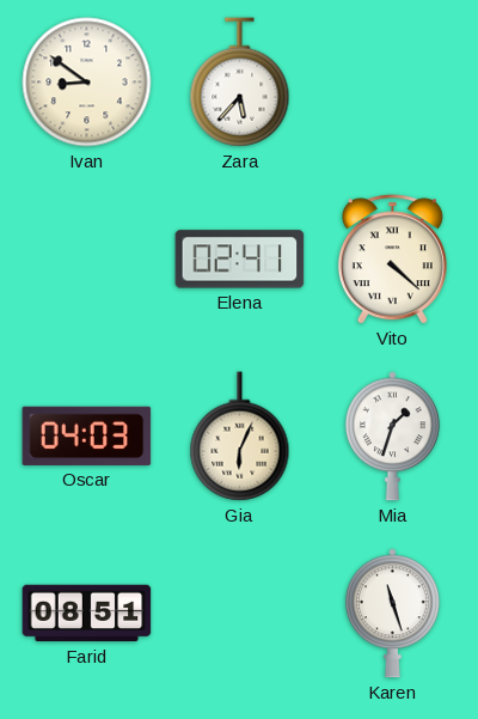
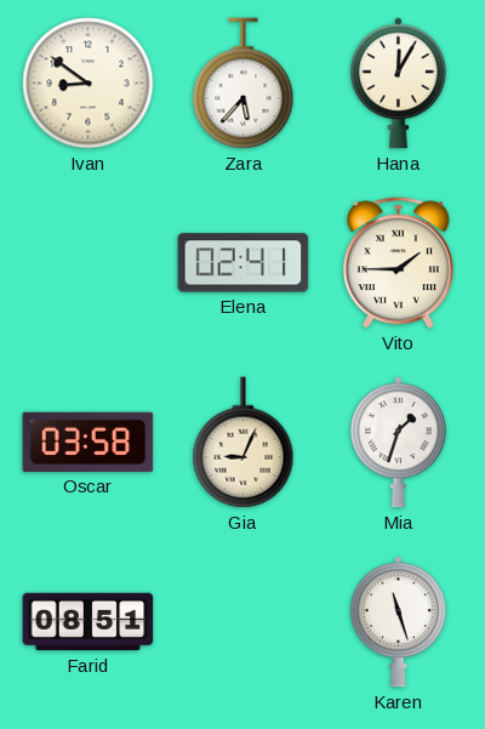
Hana: none -> 12:05 (398, 84)
Vito: 4:22 -> 1:45 (398, 263)
Oscar: 04:03 -> 03:58 (89, 442)
Gia: 6:04 -> 9:04 (244, 443)
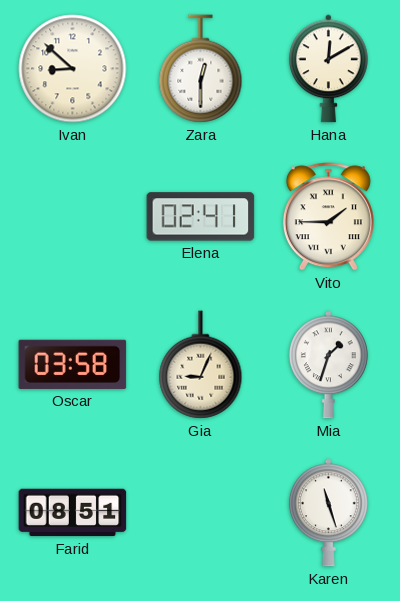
Ivan: 8:51 -> 8:52 (73, 69)
Zara: 5:37 -> 12:30 (201, 69)
Hana: 12:05 -> 12:10 (328, 69)
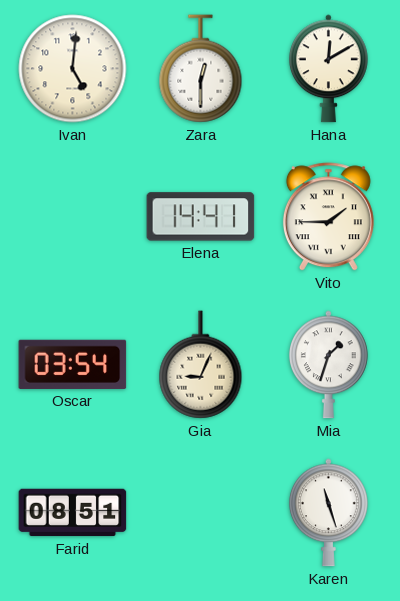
Ivan: 8:52 -> 5:01 (73, 69)
Elena: 02:41 -> 14:41 (201, 217)
Oscar: 03:58 -> 03:54 (73, 364)
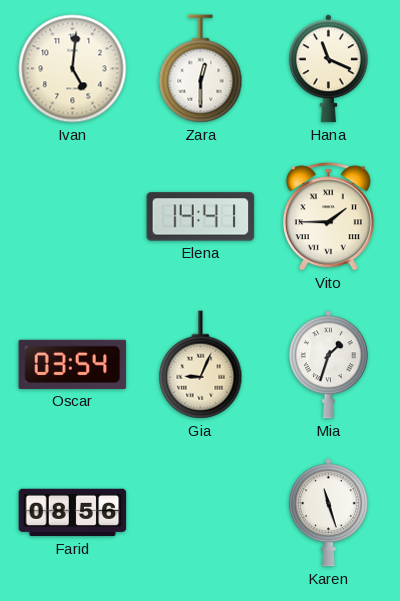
Hana: 12:10 -> 11:19 (328, 69)
Farid: 08:51 -> 08:56 (73, 513)
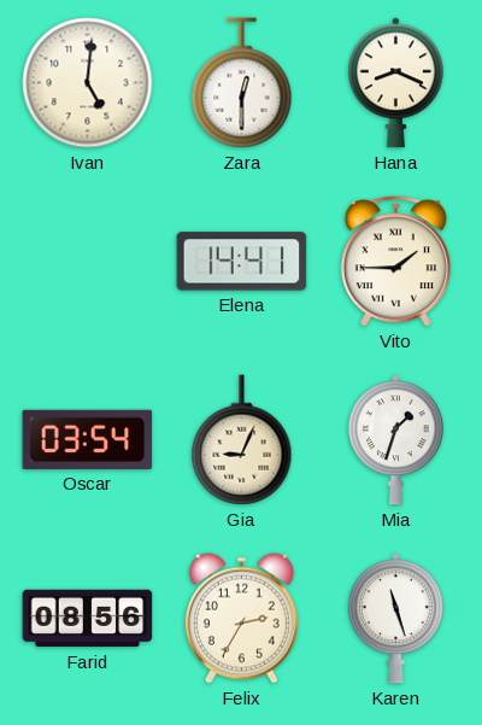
Hana: 11:19 -> 8:19 (395, 83)
Felix: none -> 2:35 (241, 618)
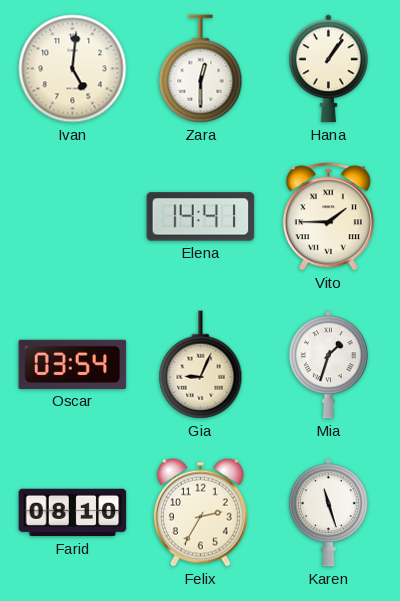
Hana: 8:19 -> 1:06 (328, 69)
Farid: 08:56 -> 08:10 (73, 513)
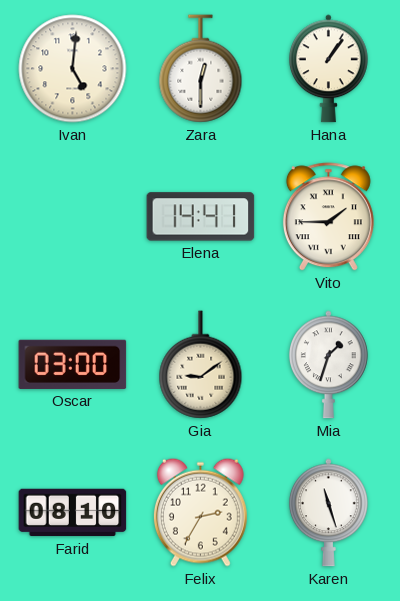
Oscar: 03:54 -> 03:00 (73, 364)
Gia: 9:04 -> 9:09 (201, 365)
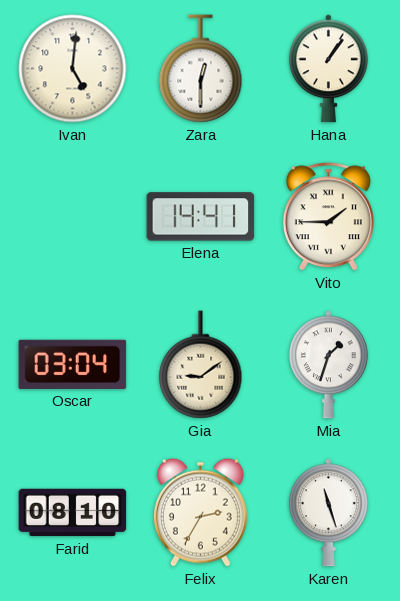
Oscar: 03:00 -> 03:04 (73, 364)
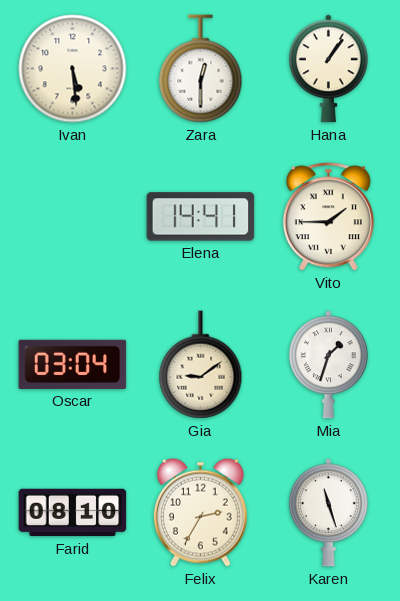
Ivan: 5:01 -> 5:29 (73, 69)
